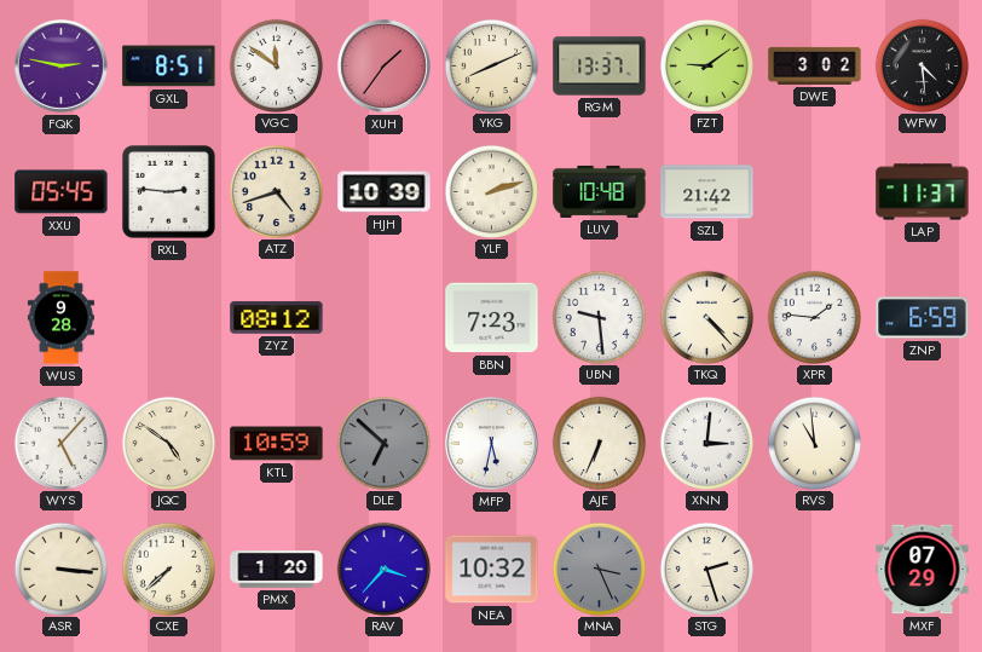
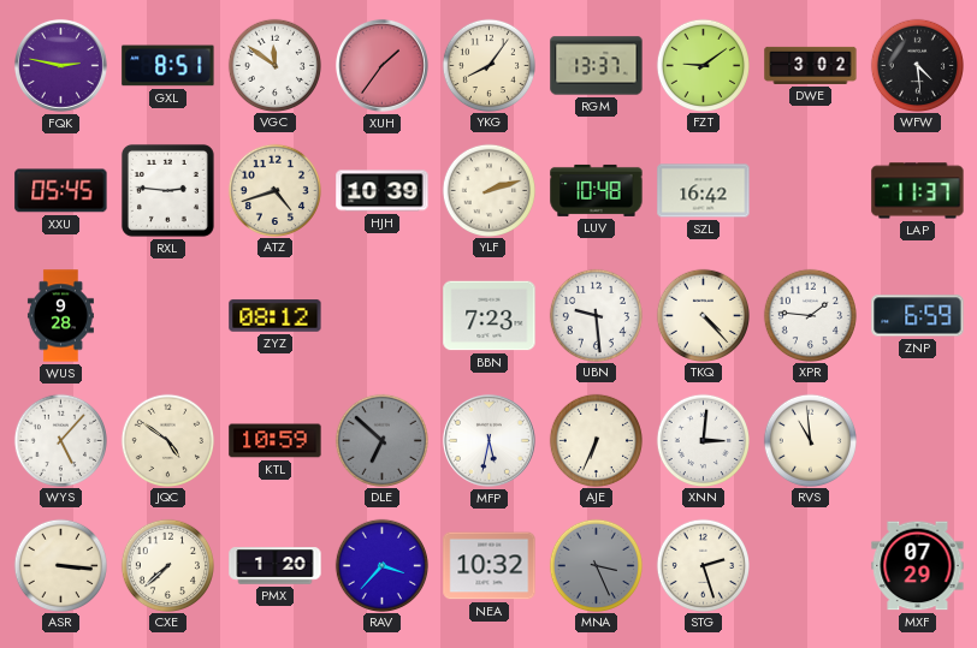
YKG: 8:11 -> 8:06 (488, 65)
SZL: 21:42 -> 16:42 (704, 191)
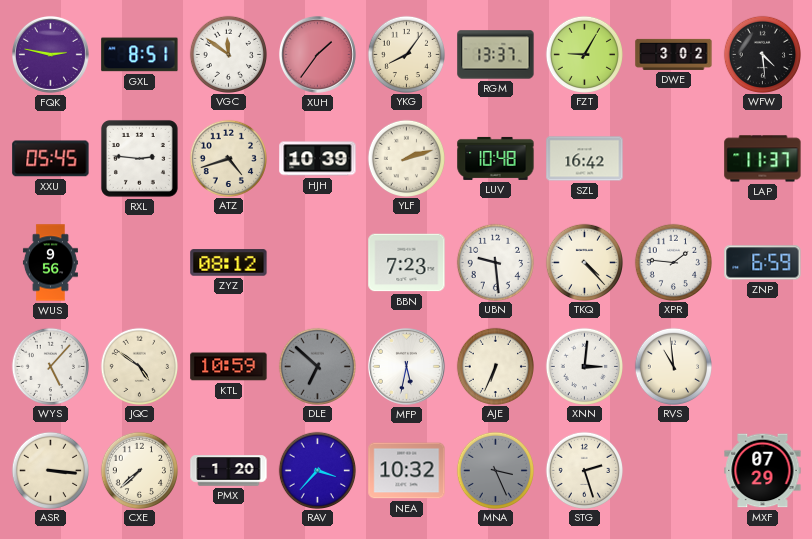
FZT: 9:09 -> 9:05 (584, 54)
WUS: 9:28 -> 9:56 (50, 263)
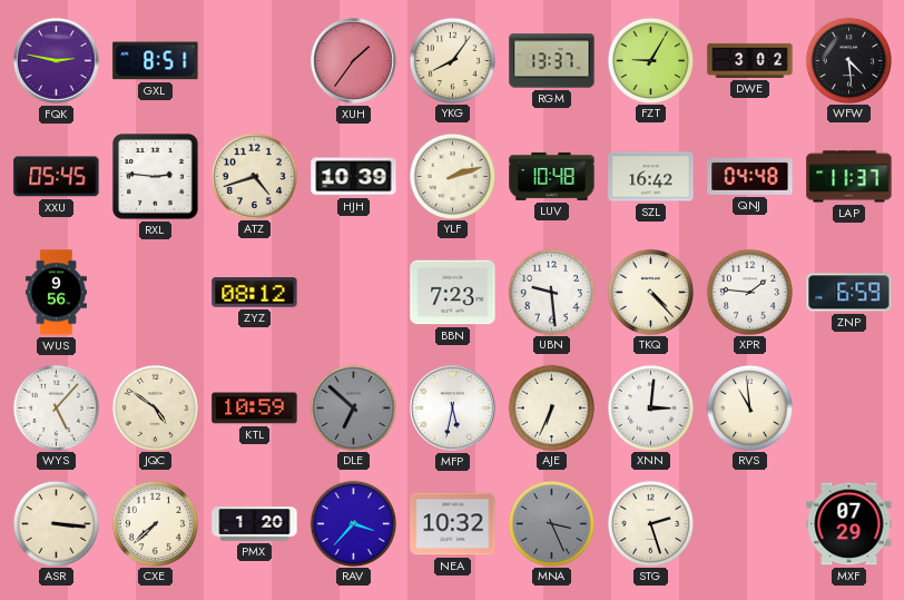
VGC: 11:51 -> none (228, 54)
QNJ: none -> 04:48 (750, 176)
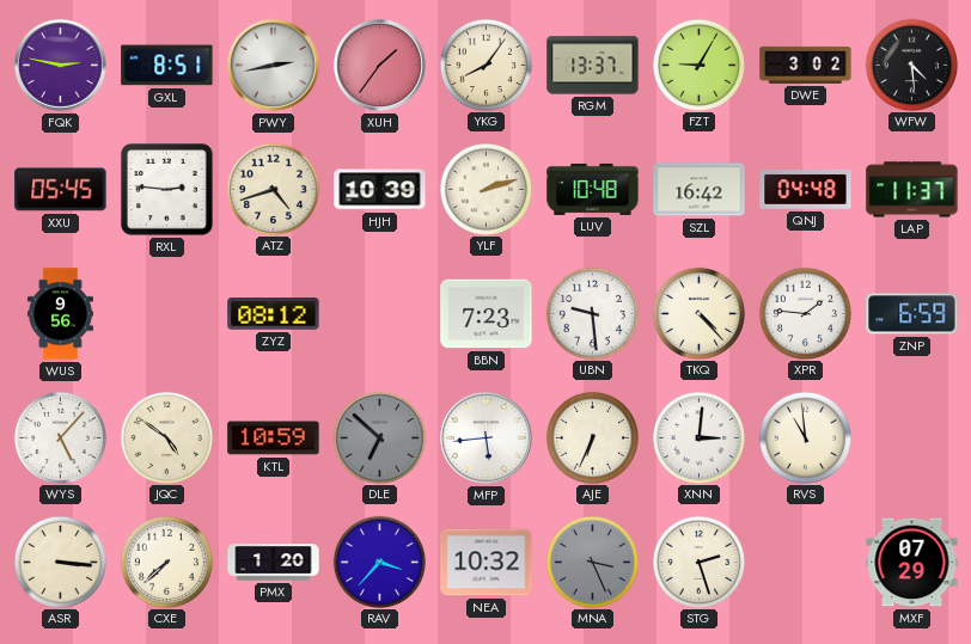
PWY: none -> 2:43 (273, 65)
MFP: 5:32 -> 5:44 (485, 437)
